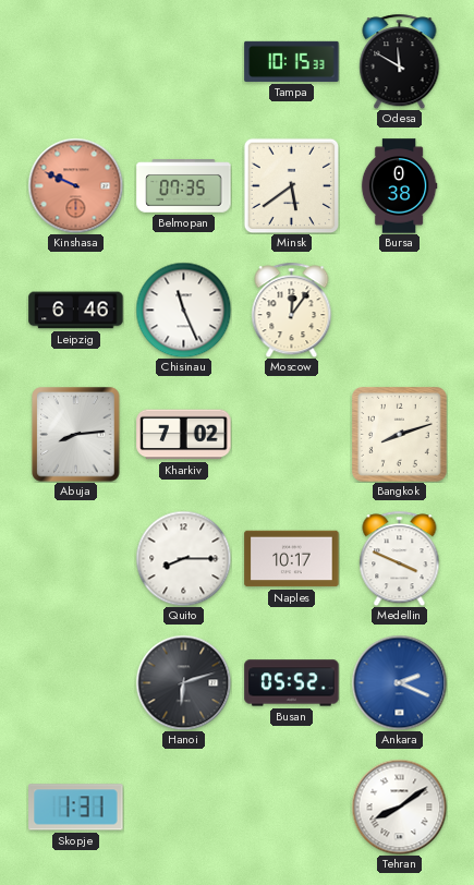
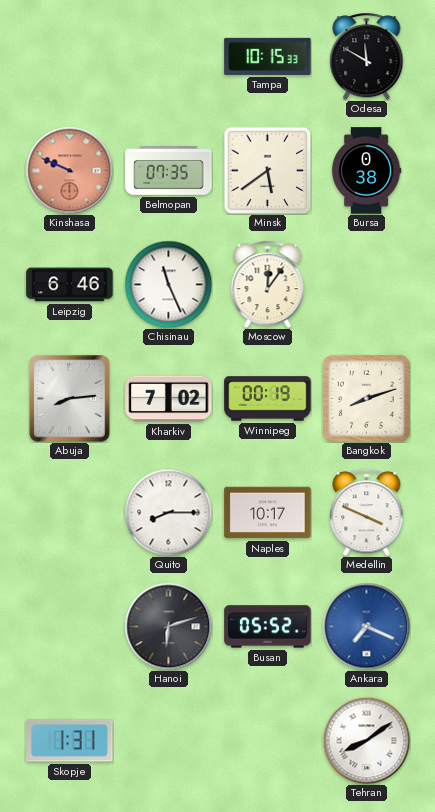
Winnipeg: none -> 00:19 (268, 399)
Ankara: 2:19 -> 7:19 (366, 626)
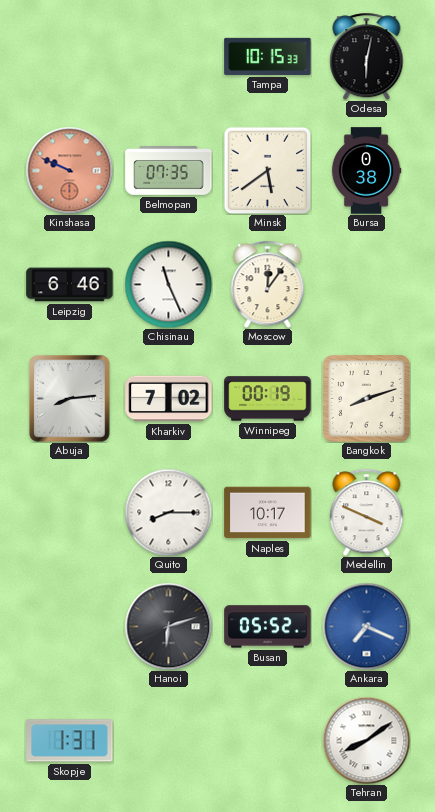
Odesa: 11:50 -> 6:02 (367, 56)
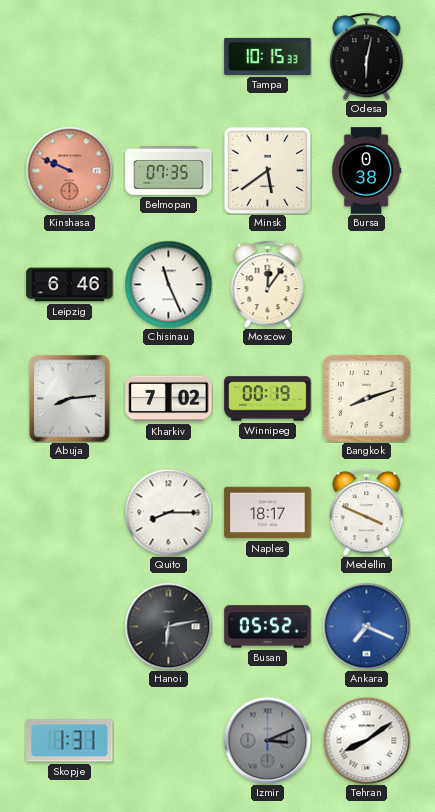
Naples: 10:17 -> 18:17 (268, 513)
Hanoi: 6:12 -> 6:13 (168, 626)
Izmir: none -> 3:11 (267, 740)
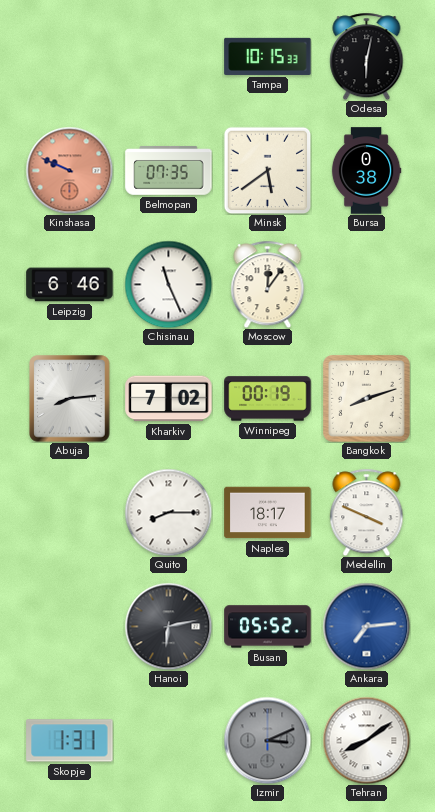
Ankara: 7:19 -> 7:14 (366, 626)
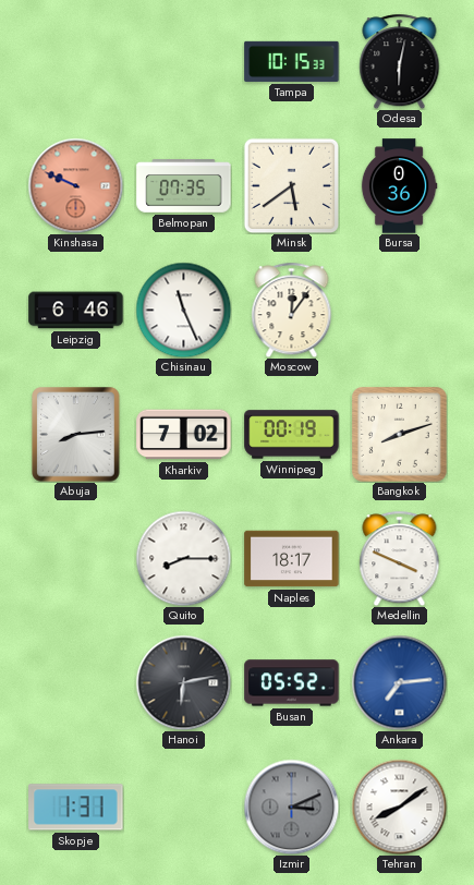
Bursa: 0:38 -> 0:36 (399, 186)
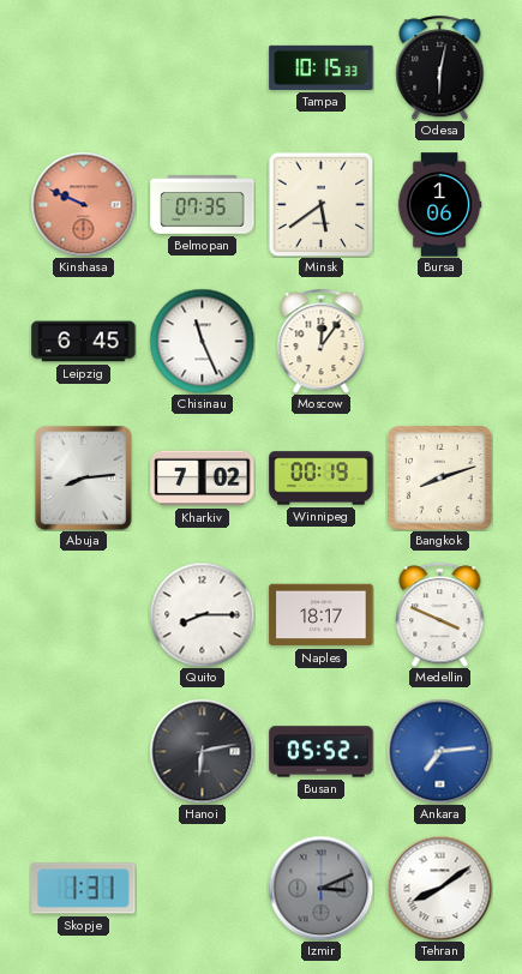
Bursa: 0:36 -> 1:06 (439, 205)
Leipzig: 6:46 -> 6:45 (84, 342)
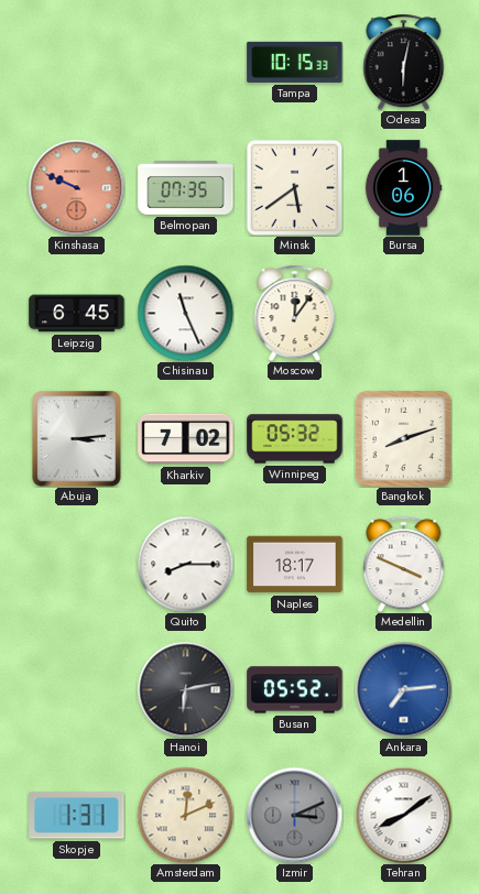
Abuja: 8:14 -> 3:14 (77, 439)
Winnipeg: 00:19 -> 05:32 (295, 439)
Amsterdam: none -> 12:11 (185, 815)
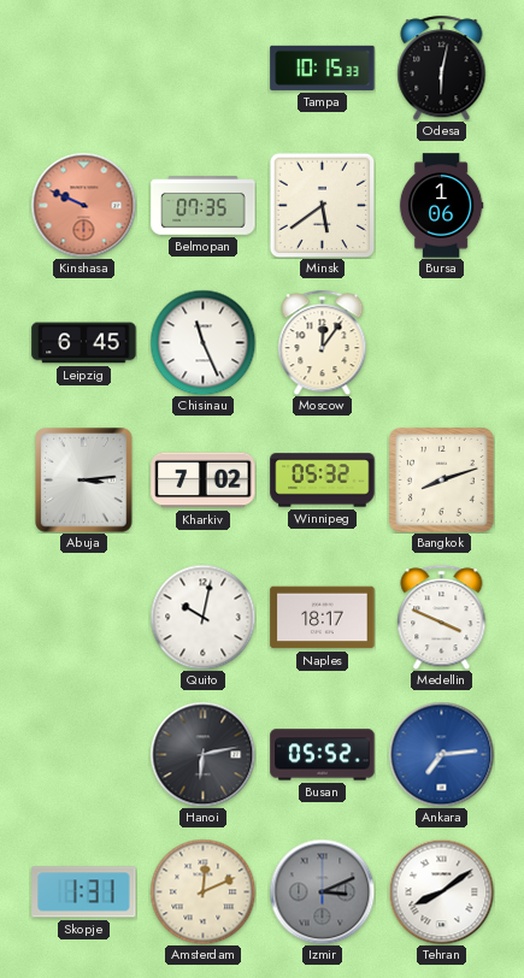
Quito: 8:15 -> 10:02 (202, 617)
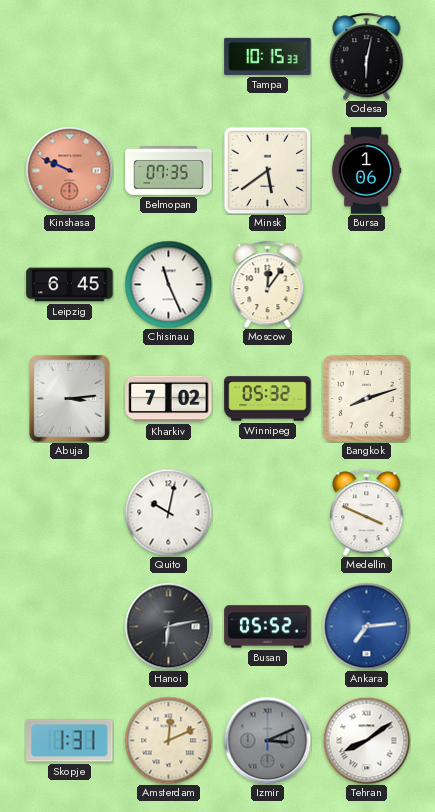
Naples: 18:17 -> none (323, 618)
